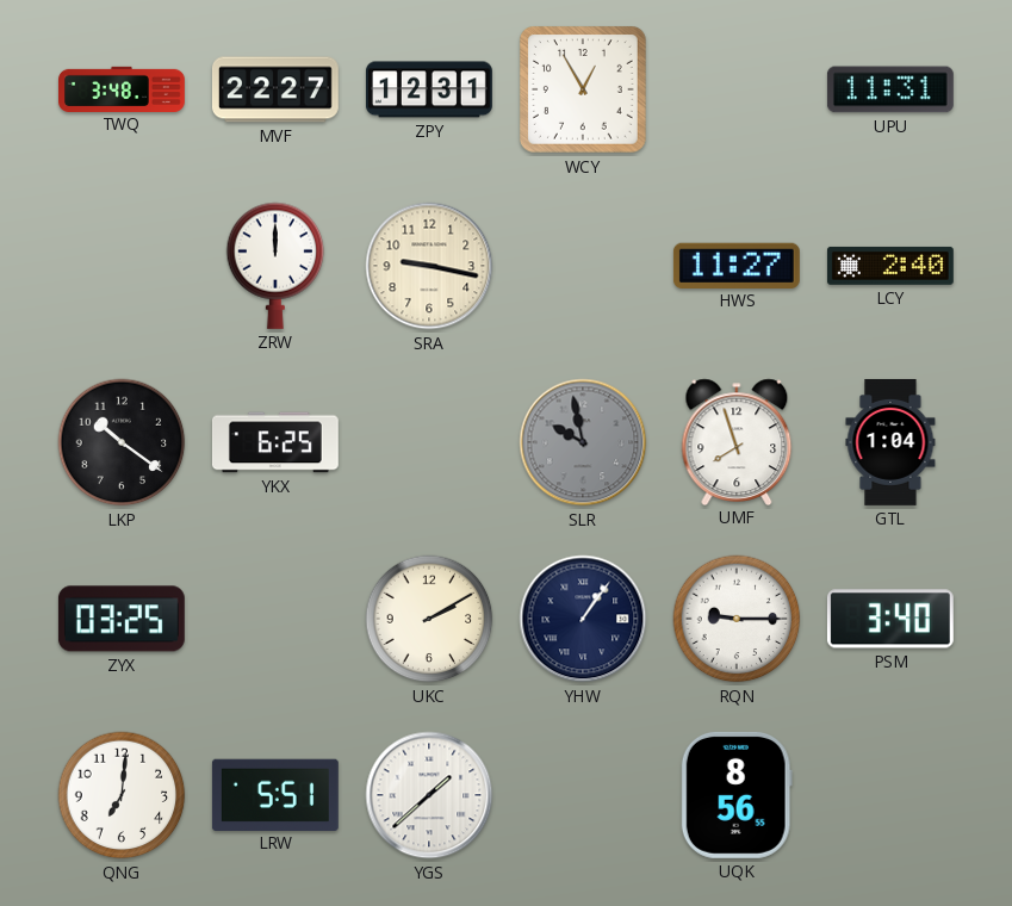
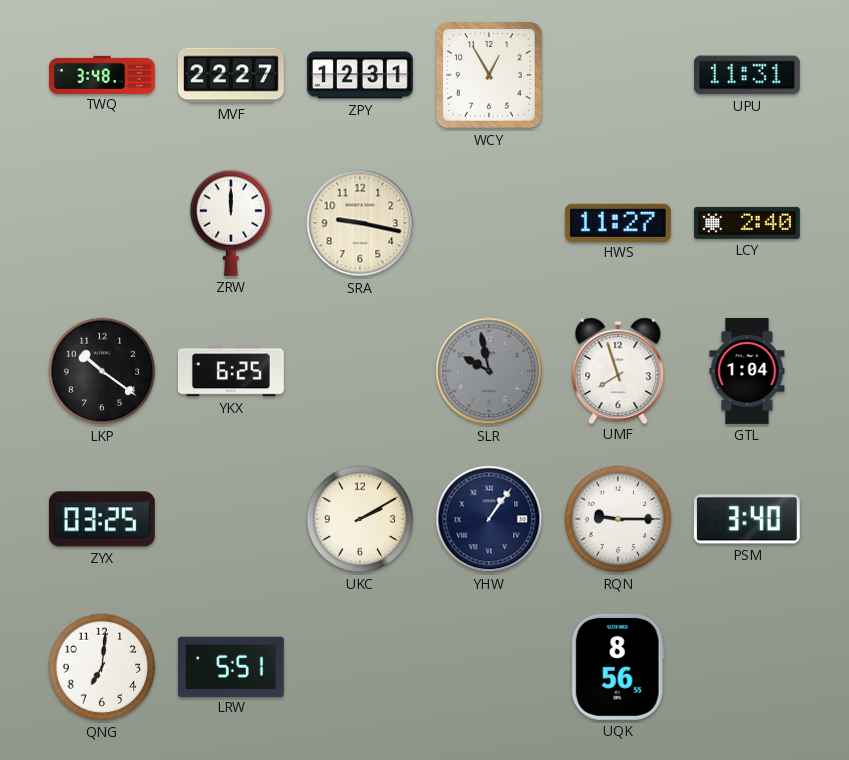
YGS: 1:38 -> none (429, 795)
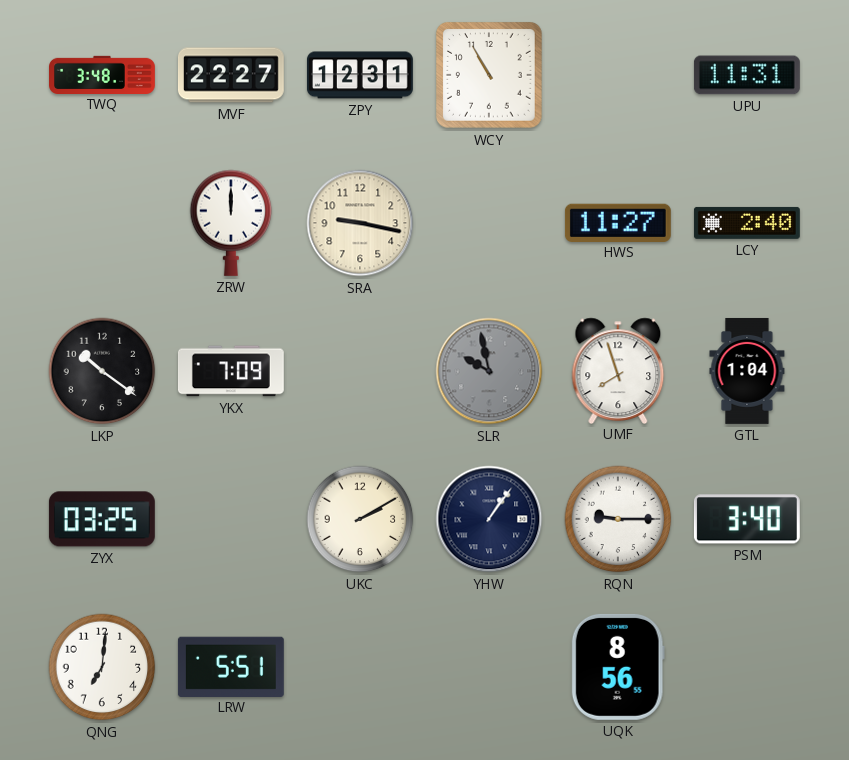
WCY: 12:55 -> 10:55 (490, 76)
YKX: 6:25 -> 7:09 (231, 371)
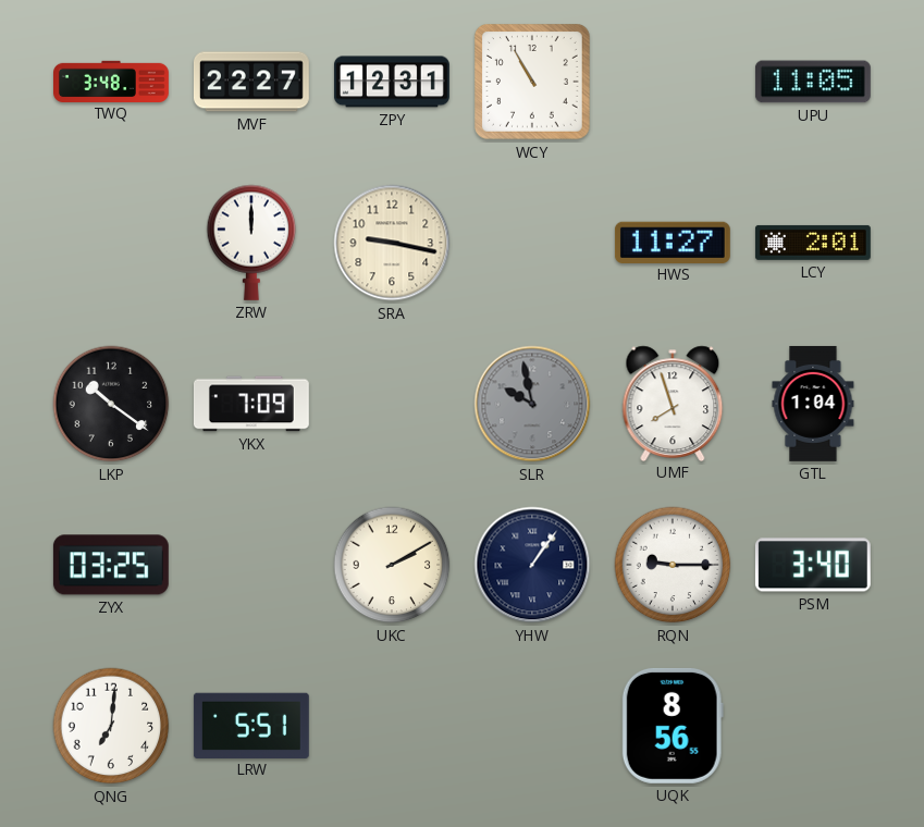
UPU: 11:31 -> 11:05 (813, 82)
LCY: 2:40 -> 2:01 (813, 243)
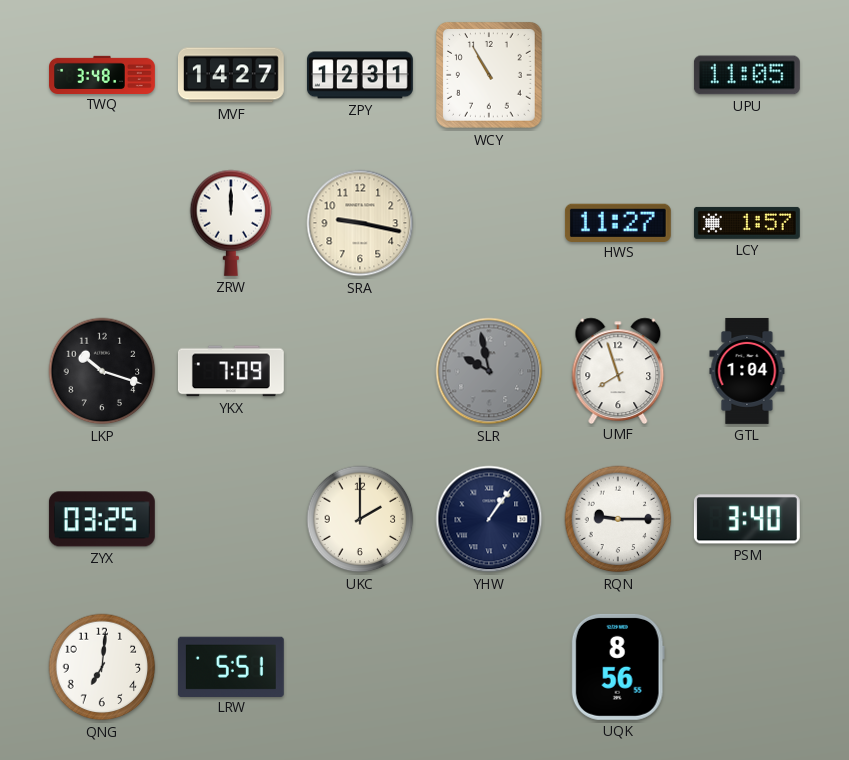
MVF: 22:27 -> 14:27 (231, 75)
LCY: 2:01 -> 1:57 (747, 223)
LKP: 10:21 -> 10:18 (102, 371)
UKC: 2:10 -> 2:00 (360, 519)
